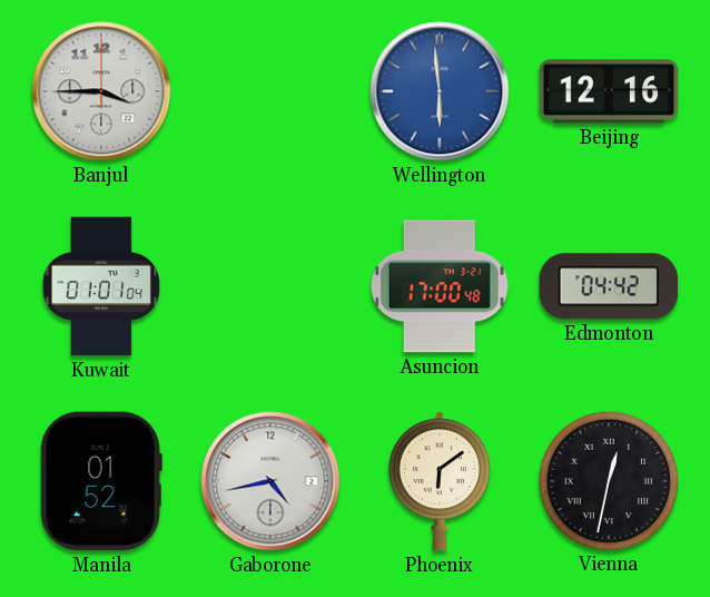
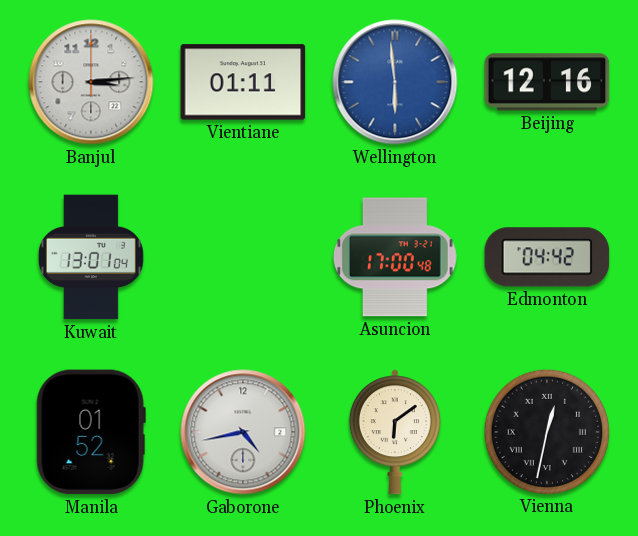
Banjul: 3:45 -> 3:14 (91, 82)
Vientiane: none -> 01:11 (243, 82)
Kuwait: 01:01 -> 13:01 (91, 257)
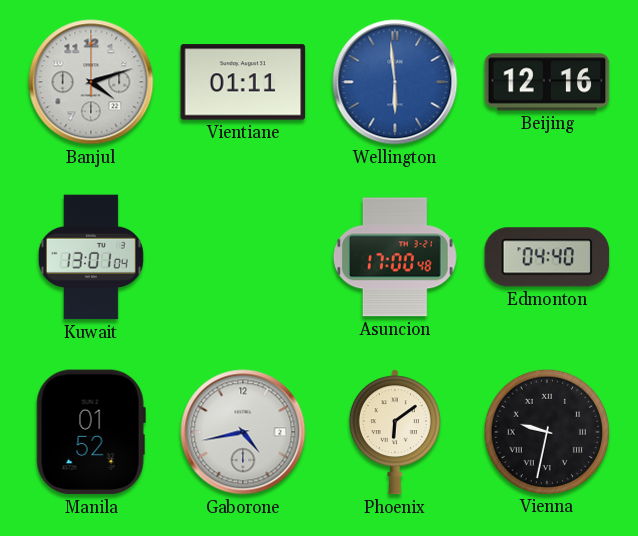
Banjul: 3:14 -> 4:12 (91, 82)
Edmonton: 04:42 -> 04:40 (547, 257)
Vienna: 12:32 -> 9:32 (546, 431)
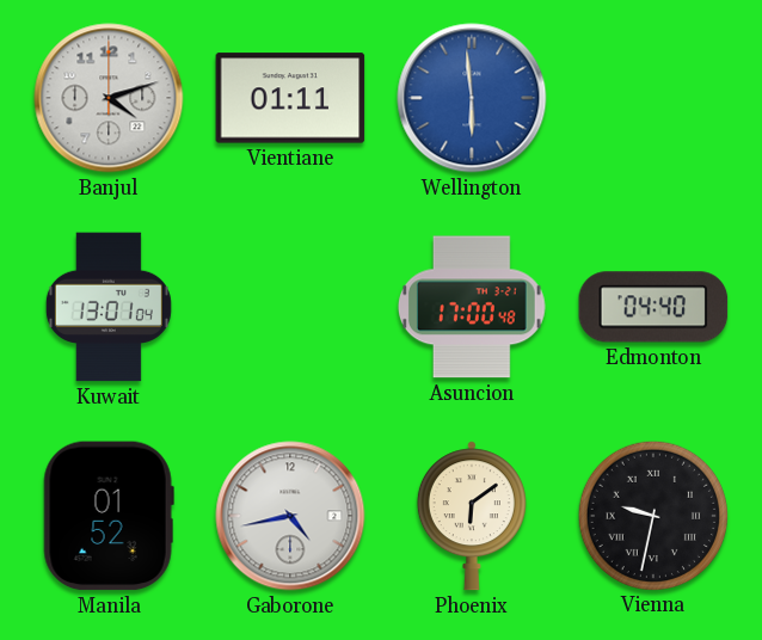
Beijing: 12:16 -> none (547, 82)
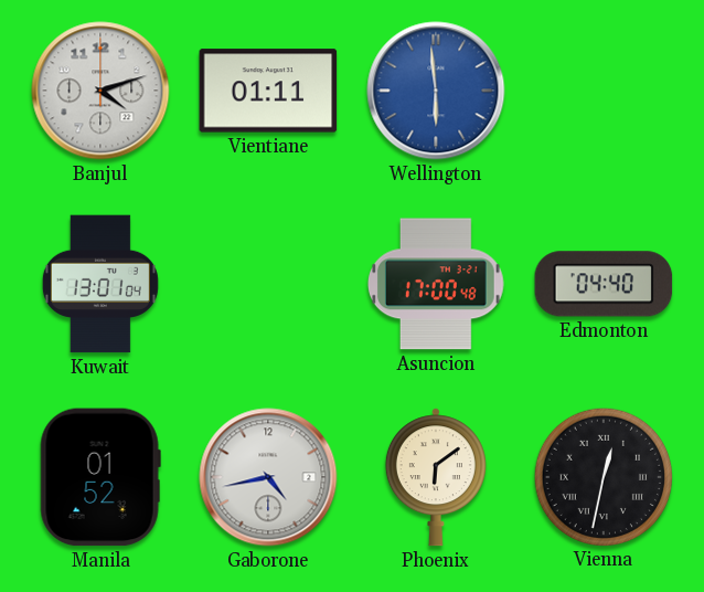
Vienna: 9:32 -> 12:32 (602, 476)
